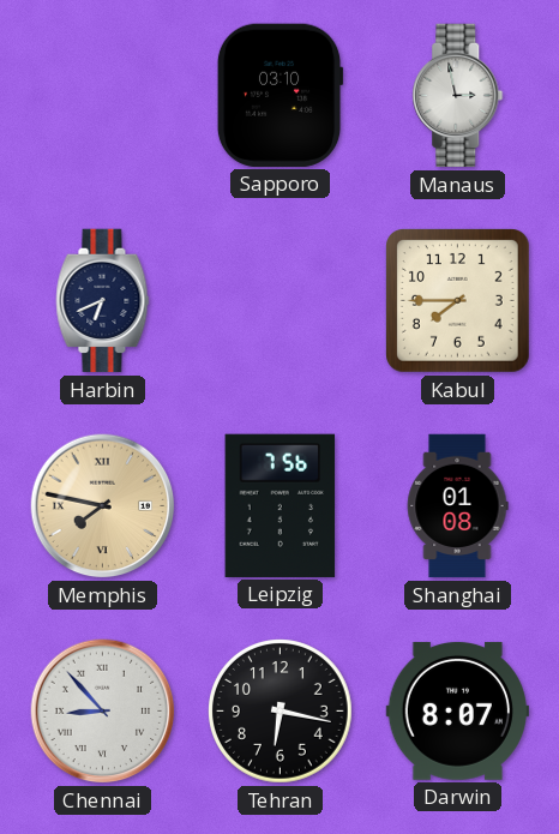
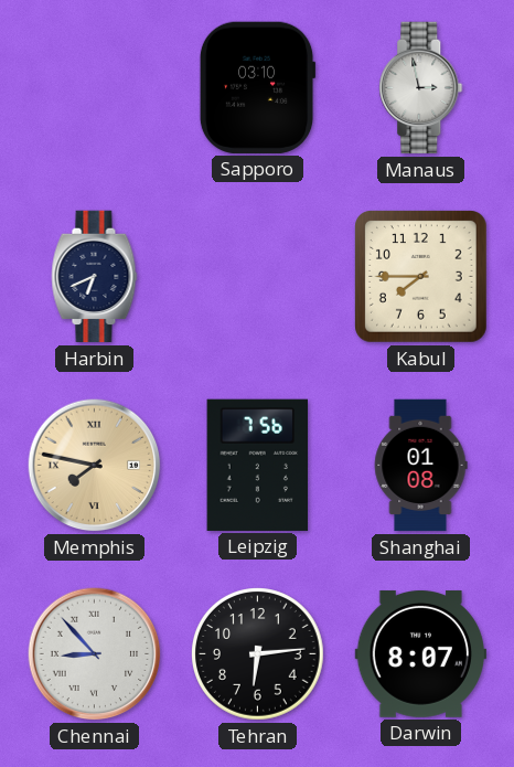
Tehran: 6:17 -> 6:14 (258, 654)
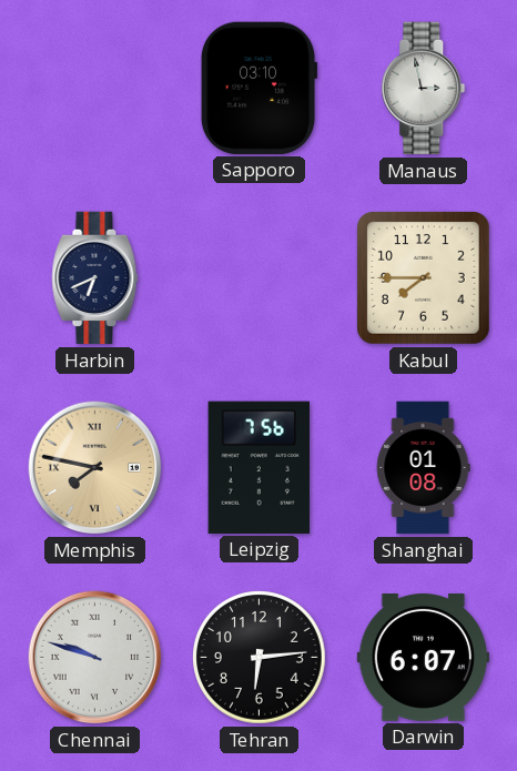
Chennai: 8:53 -> 9:48 (95, 658)
Darwin: 8:07 -> 6:07 (423, 657)
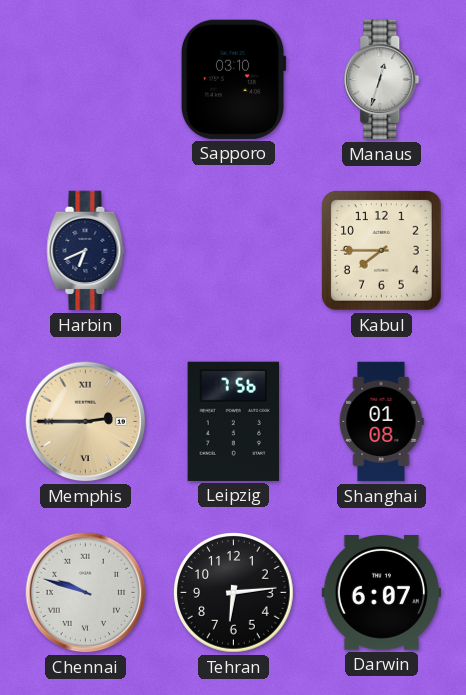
Manaus: 2:58 -> 12:33 (382, 80)
Memphis: 7:47 -> 2:45 (86, 422)
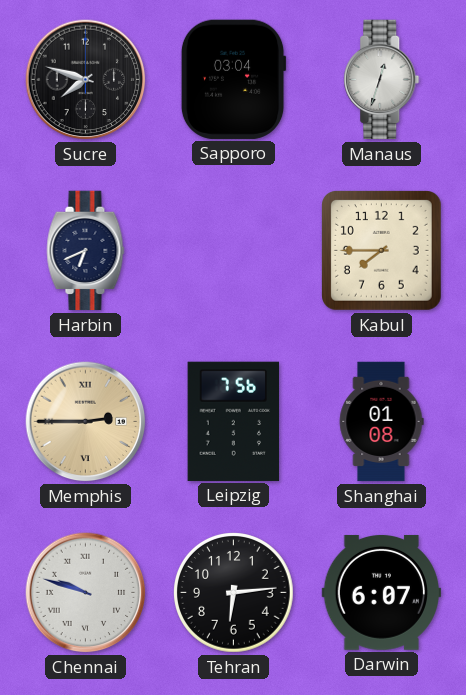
Sucre: none -> 7:48 (86, 80)
Sapporo: 03:10 -> 03:04 (233, 79)
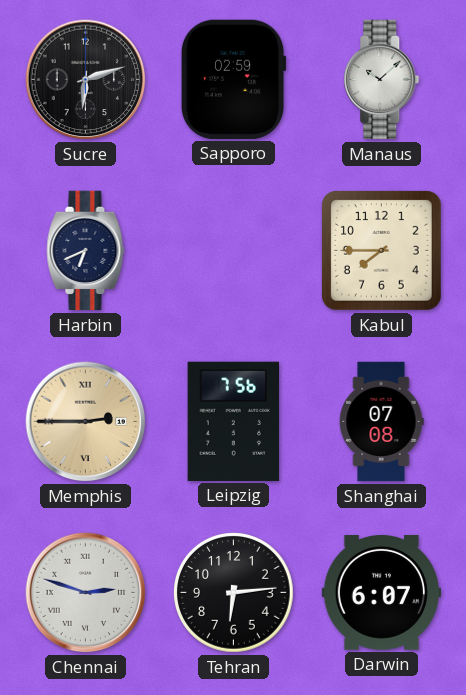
Sucre: 7:48 -> 6:12 (86, 80)
Sapporo: 03:04 -> 02:59 (233, 79)
Manaus: 12:33 -> 10:08 (382, 80)
Shanghai: 01:08 -> 07:08 (381, 422)
Chennai: 9:48 -> 2:48 (86, 593)
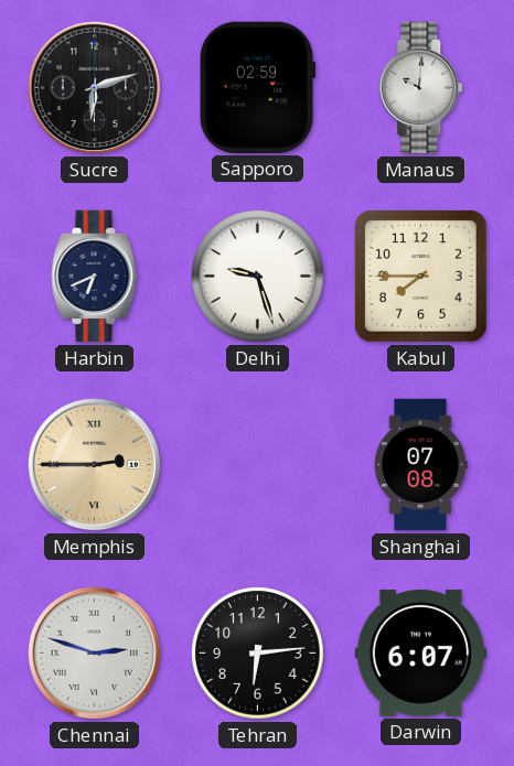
Manaus: 10:08 -> 10:01 (421, 88)
Delhi: none -> 9:27 (258, 277)
Leipzig: 7:56 -> none (234, 421)
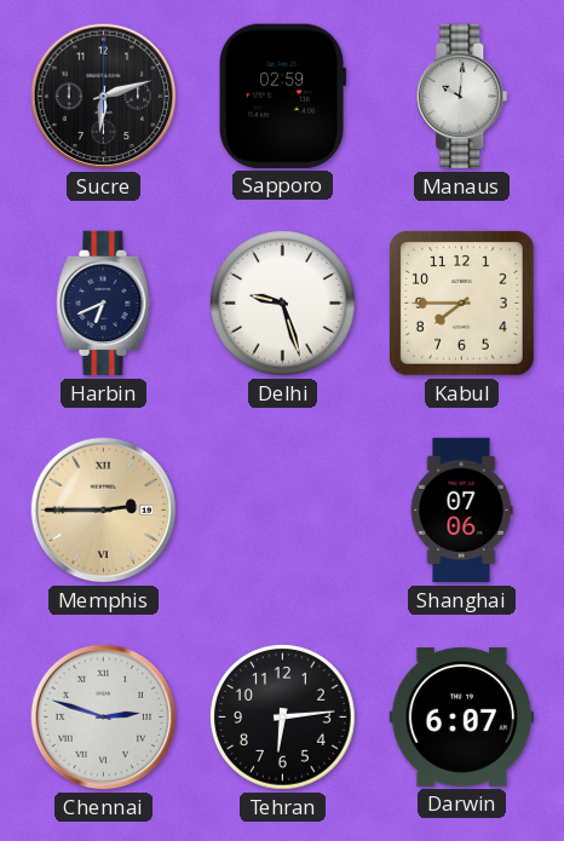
Shanghai: 07:08 -> 07:06 (461, 511)
